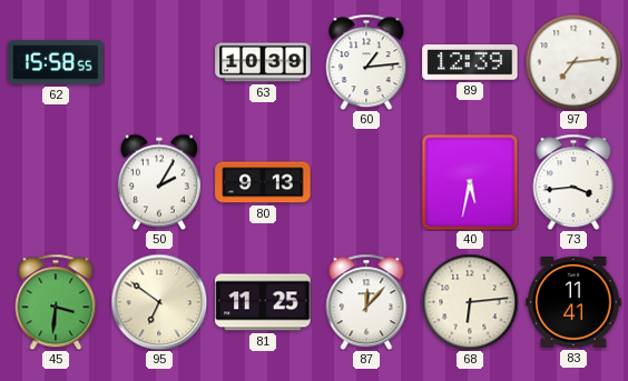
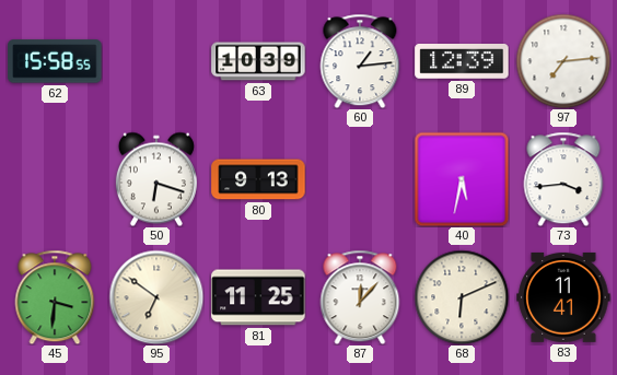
50: 2:05 -> 6:18 (156, 179)
68: 6:14 -> 6:11 (462, 297)
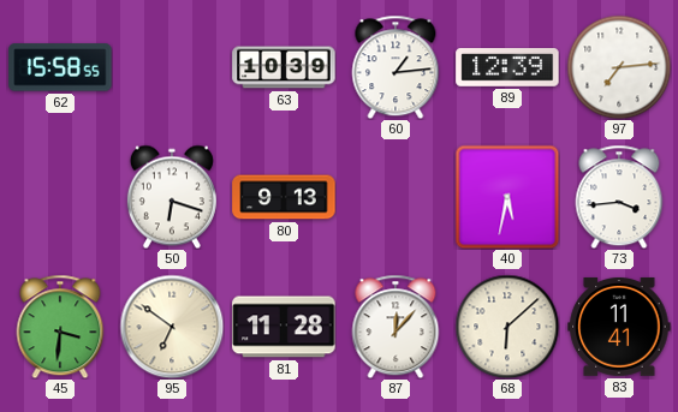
81: 11:25 -> 11:28 (284, 327)
68: 6:11 -> 6:08 (507, 327)
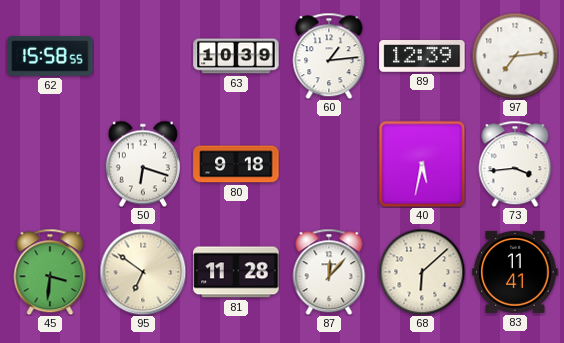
80: 9:13 -> 9:18 (236, 164)
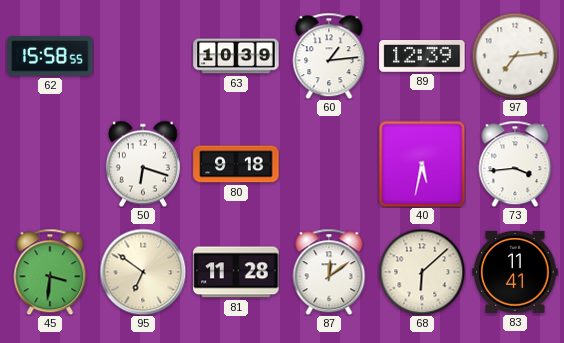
87: 12:07 -> 12:09 (329, 272)
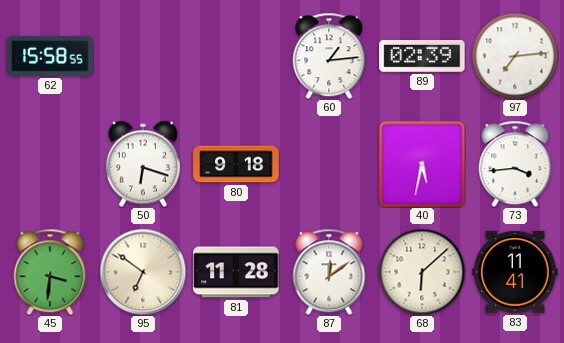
63: 10:39 -> none (236, 56)
89: 12:39 -> 02:39 (422, 57)
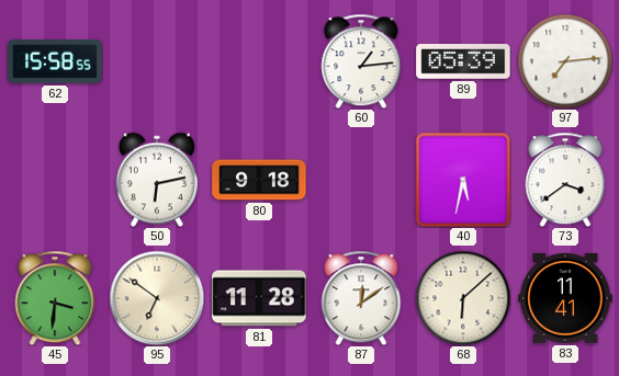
89: 02:39 -> 05:39 (463, 62)
50: 6:18 -> 6:13 (157, 180)
73: 3:44 -> 3:39 (565, 180)
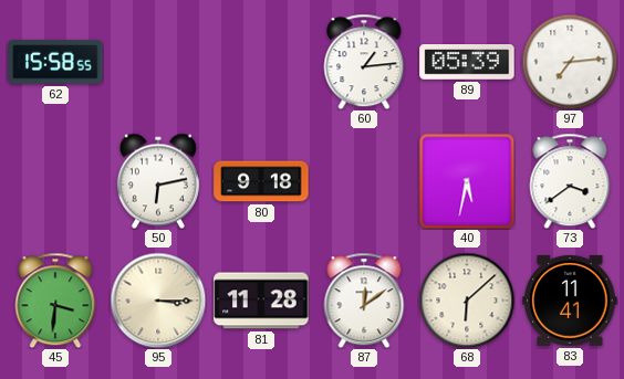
95: 6:51 -> 3:15 (158, 301)
